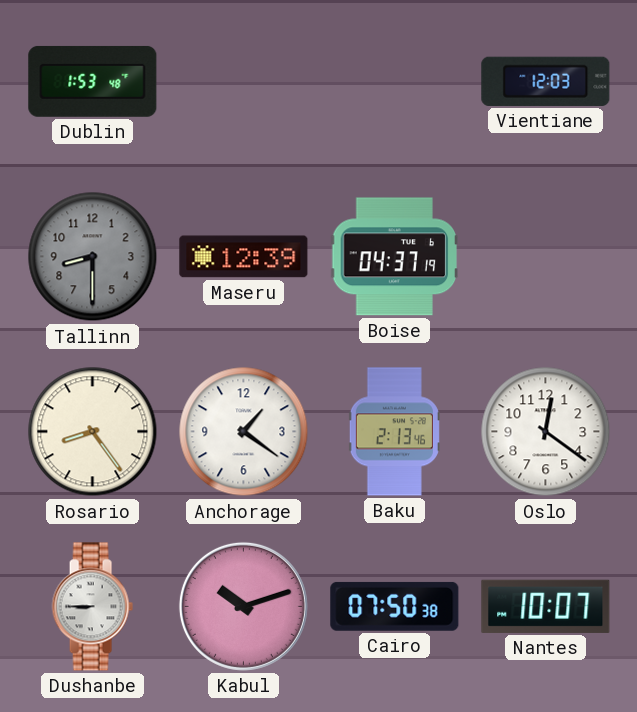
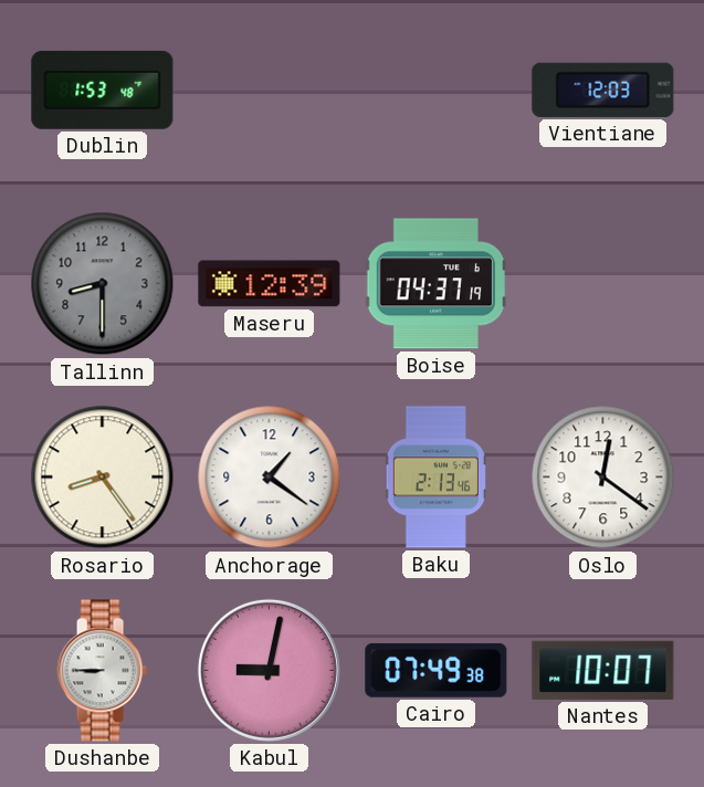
Kabul: 10:12 -> 9:02 (269, 670)
Cairo: 07:50 -> 07:49 (437, 670)
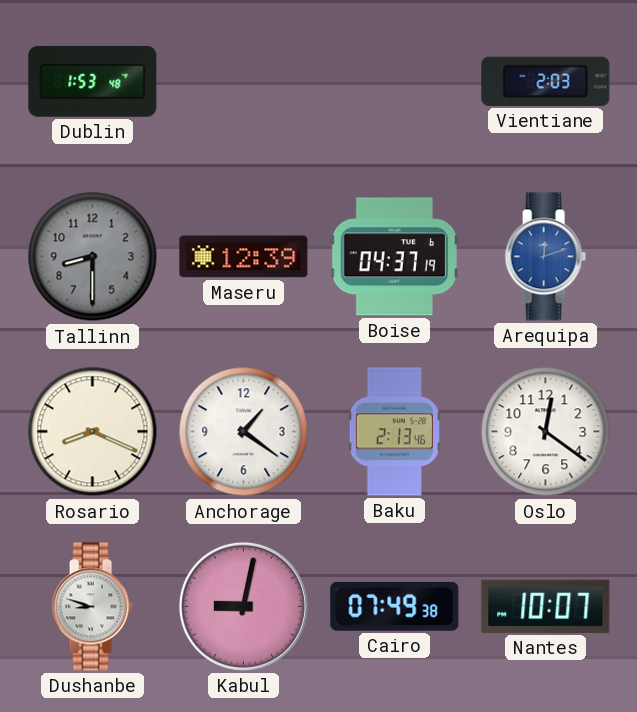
Vientiane: 12:03 -> 2:03 (546, 81)
Arequipa: none -> 12:12 (545, 257)
Rosario: 8:24 -> 8:19 (93, 432)
Dushanbe: 8:45 -> 8:48 (92, 607)
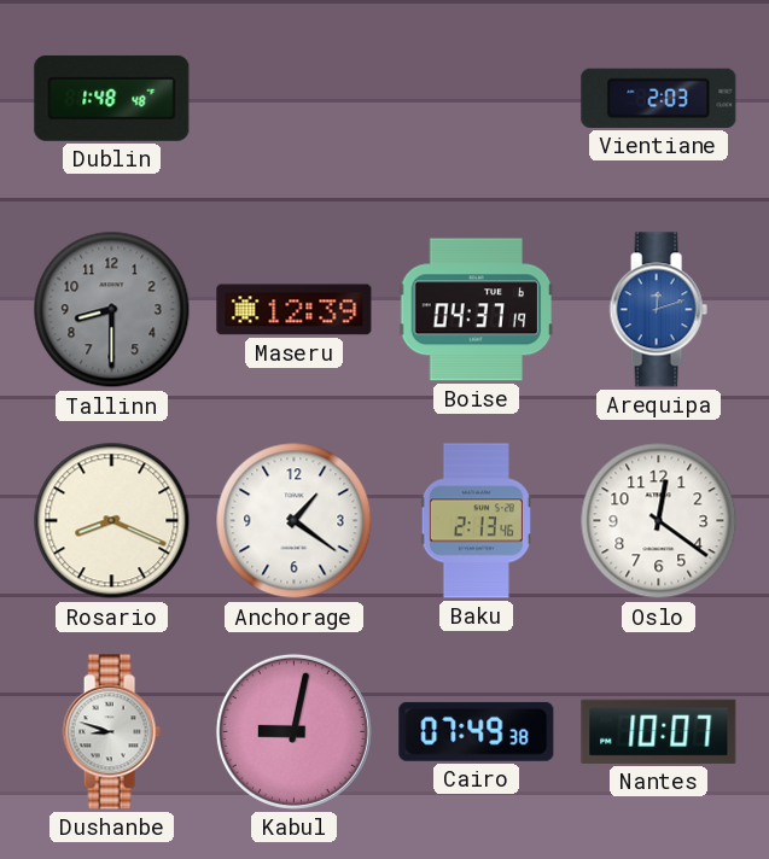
Dublin: 1:53 -> 1:48 (112, 98)
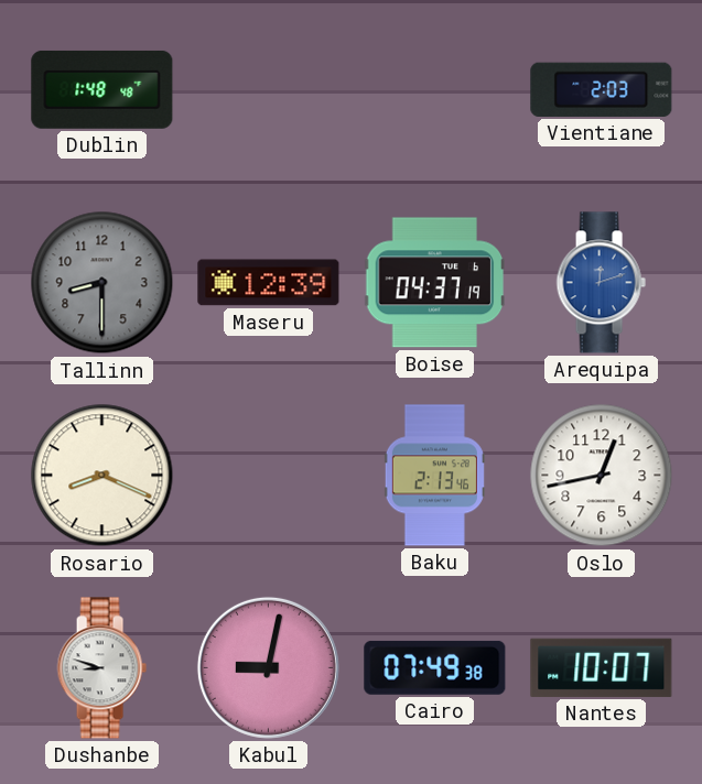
Anchorage: 1:21 -> none (295, 521)
Oslo: 12:21 -> 12:43 (602, 476)
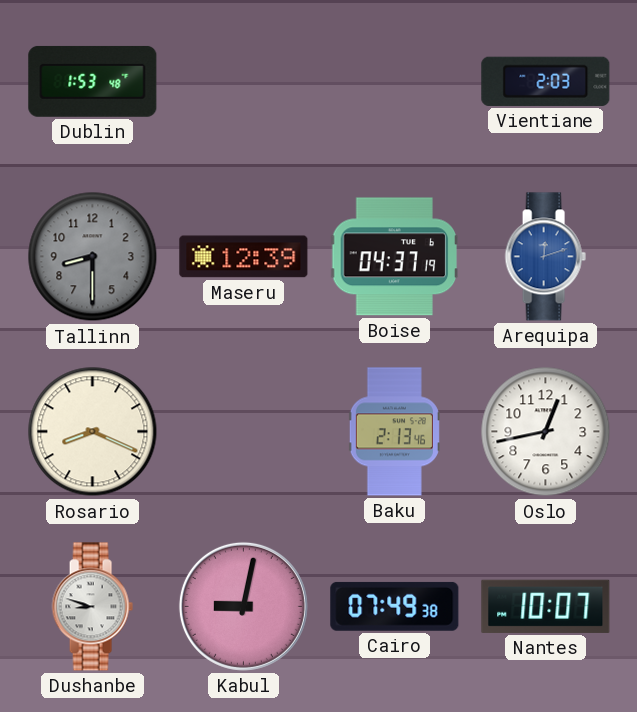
Dublin: 1:48 -> 1:53 (93, 81)
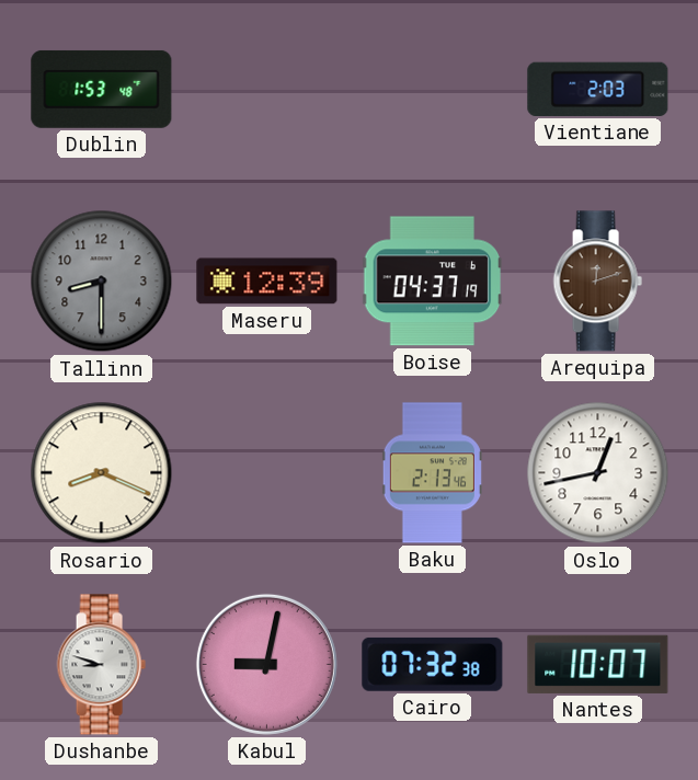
Arequipa dial: blue -> brown (597, 282)
Cairo: 07:49 -> 07:32 (433, 664)
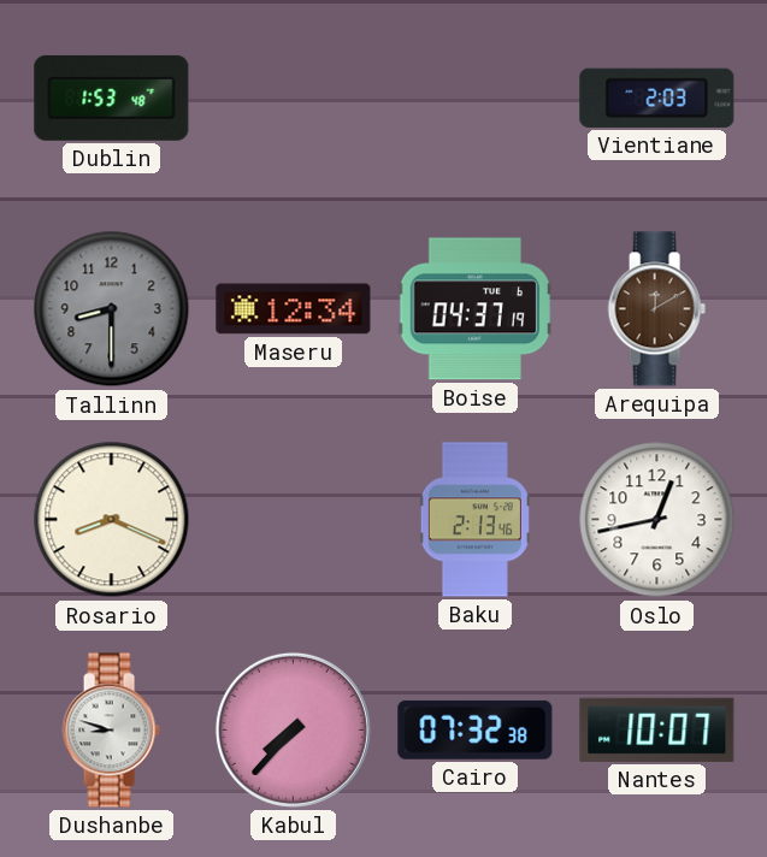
Maseru: 12:39 -> 12:34 (294, 309)
Arequipa: 12:12 -> 12:10 (656, 309)
Kabul: 9:02 -> 7:37 (293, 729)
